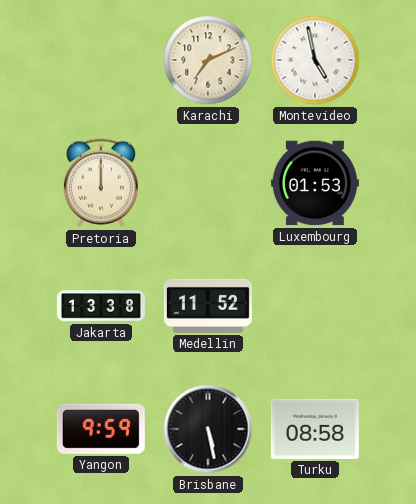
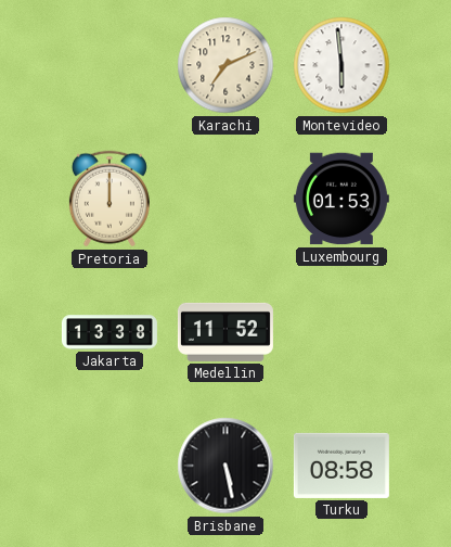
Montevideo: 4:58 -> 5:59 (342, 65)
Yangon: 9:59 -> none (101, 429)
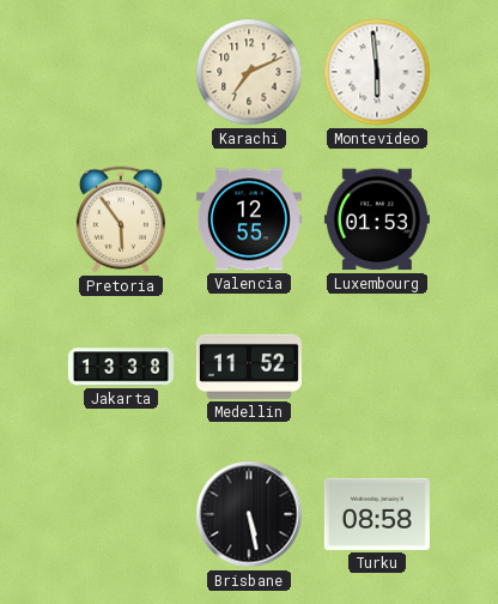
Pretoria: 12:00 -> 5:54 (121, 219)
Valencia: none -> 12:55 (249, 219)
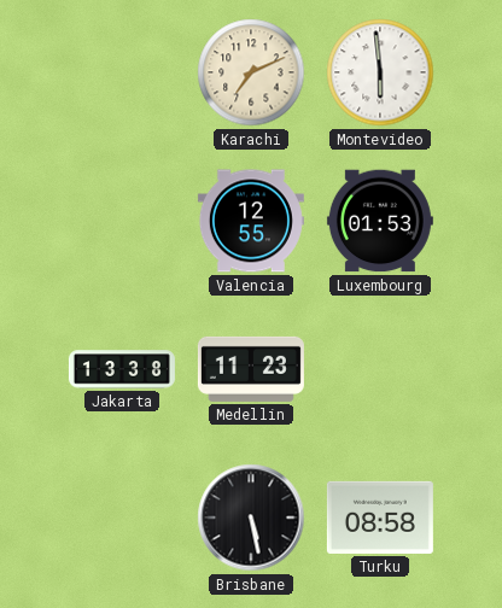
Pretoria: 5:54 -> none (121, 219)
Medellin: 11:52 -> 11:23 (251, 369)
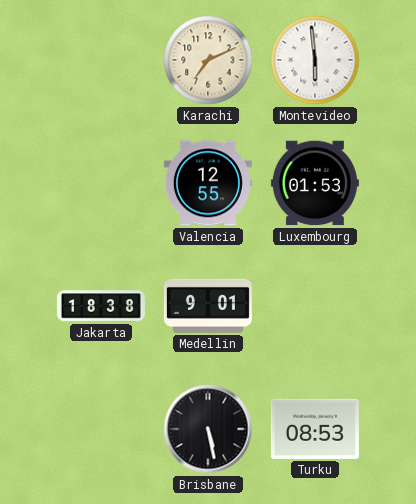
Jakarta: 13:38 -> 18:38 (101, 306)
Medellin: 11:23 -> 9:01 (208, 306)
Turku: 08:58 -> 08:53 (315, 429)
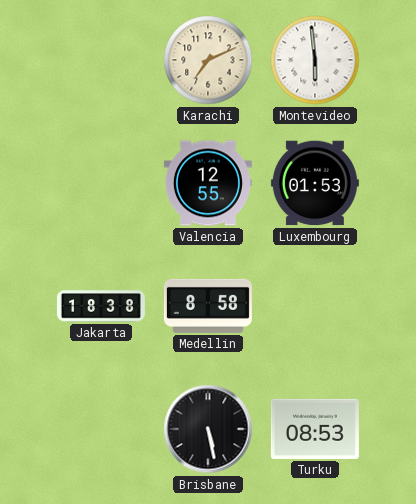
Medellin: 9:01 -> 8:58 (208, 306)
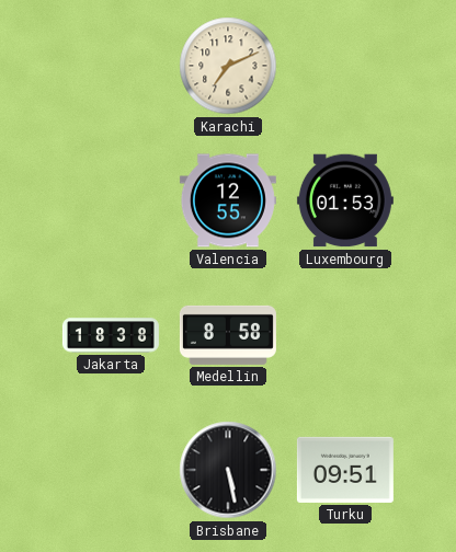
Montevideo: 5:59 -> none (315, 60)
Turku: 08:53 -> 09:51 (345, 470)
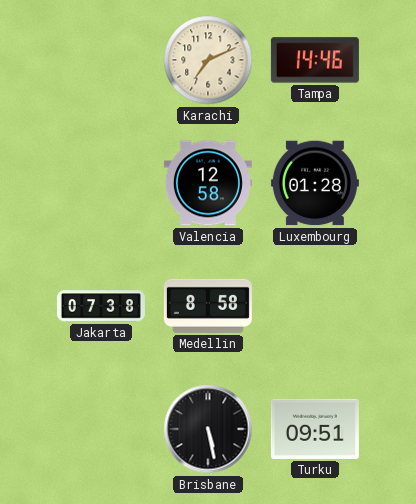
Tampa: none -> 14:46 (315, 60)
Valencia: 12:55 -> 12:58 (208, 183)
Luxembourg: 01:53 -> 01:28 (315, 183)
Jakarta: 18:38 -> 07:38 (101, 306)
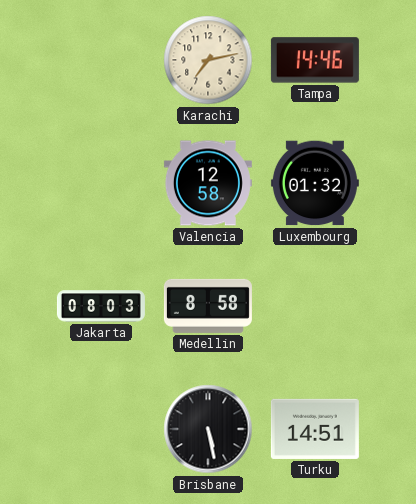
Karachi: 7:11 -> 7:13 (208, 60)
Luxembourg: 01:28 -> 01:32 (315, 183)
Jakarta: 07:38 -> 08:03 (101, 306)
Turku: 09:51 -> 14:51 (315, 429)
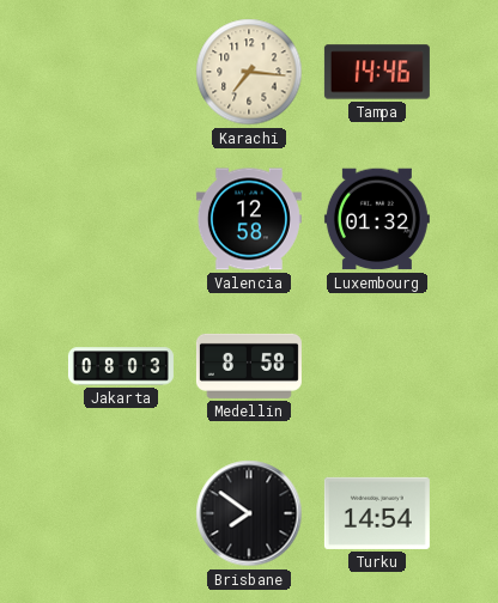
Karachi: 7:13 -> 7:16 (249, 72)
Brisbane: 5:28 -> 7:51 (249, 513)
Turku: 14:51 -> 14:54 (377, 513)
